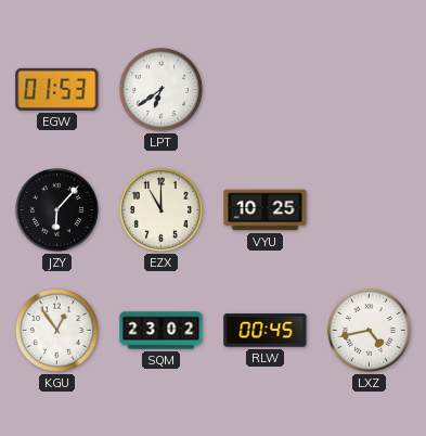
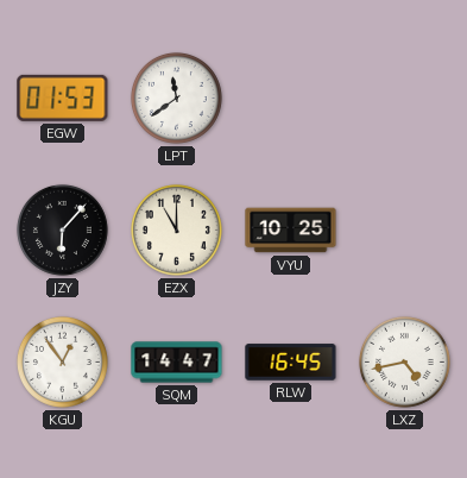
LPT: 6:39 -> 11:39 (176, 98)
SQM: 23:02 -> 14:47 (177, 363)
RLW: 00:45 -> 16:45 (291, 363)
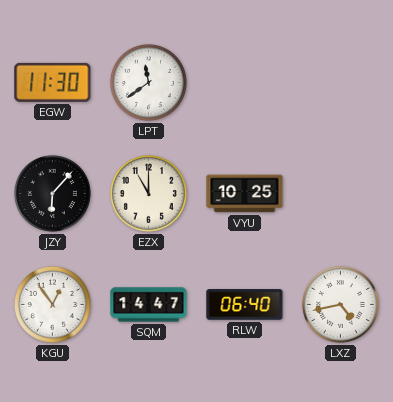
EGW: 01:53 -> 11:30 (53, 82)
RLW: 16:45 -> 06:40 (245, 305)
